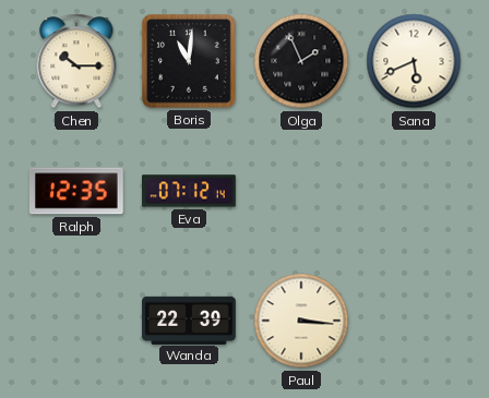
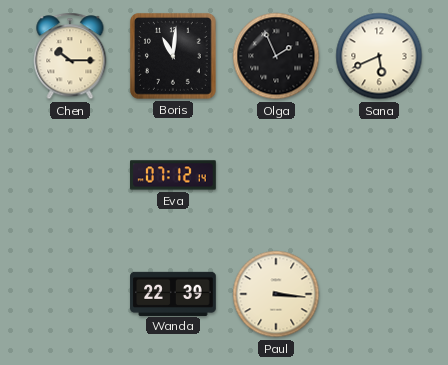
Ralph: 12:35 -> none (77, 191)
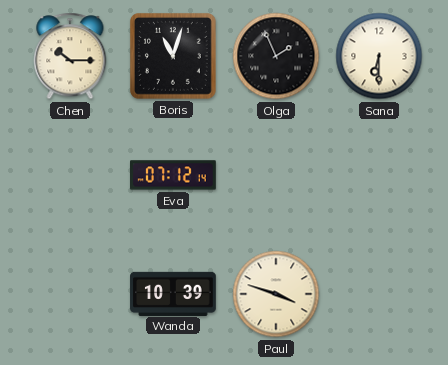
Boris: 11:01 -> 11:03 (173, 56)
Sana: 5:41 -> 6:30 (379, 56)
Wanda: 22:39 -> 10:39 (173, 293)
Paul: 3:16 -> 3:48 (276, 294)
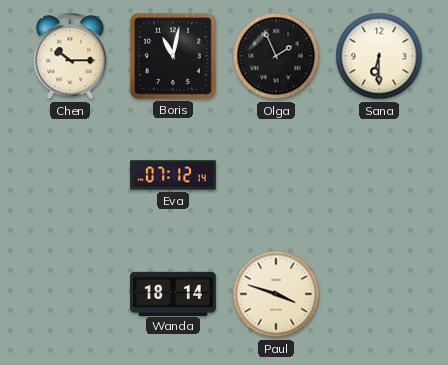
Boris: 11:03 -> 11:02 (173, 56)
Wanda: 10:39 -> 18:14 (173, 293)
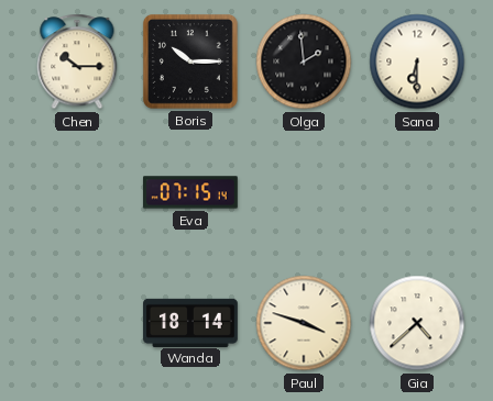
Boris: 11:02 -> 10:15 (190, 62)
Olga: 1:56 -> 1:59 (304, 62)
Eva: 07:12 -> 07:15 (191, 192)
Gia: none -> 4:38 (417, 323)
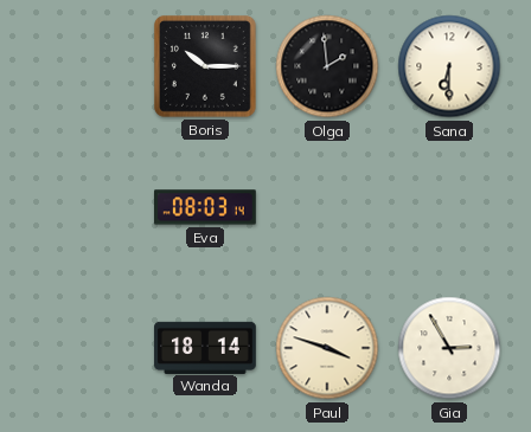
Chen: 10:15 -> none (77, 62)
Eva: 07:15 -> 08:03 (206, 207)
Gia: 4:38 -> 2:55 (449, 348)
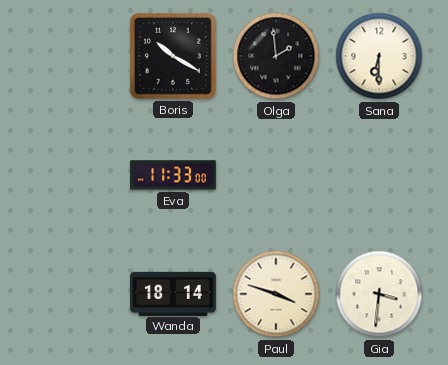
Boris: 10:15 -> 10:20 (173, 56)
Eva: 08:03 -> 11:33 (174, 175)
Gia: 2:55 -> 3:31 (379, 294)
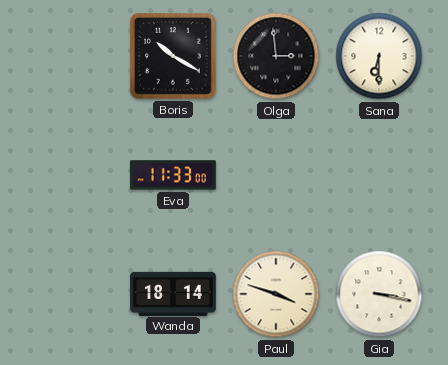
Olga: 1:59 -> 2:59 (276, 56)
Gia: 3:31 -> 3:17 (379, 294)
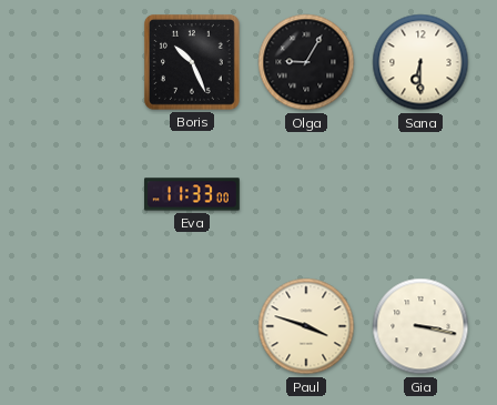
Boris: 10:20 -> 10:26 (192, 62)
Olga: 2:59 -> 9:05 (306, 62)
Wanda: 18:14 -> none (173, 293)
